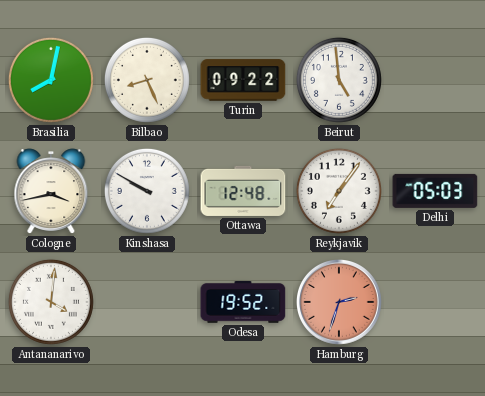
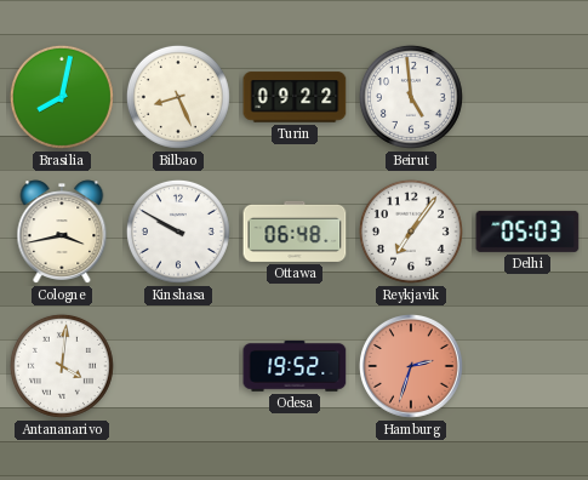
Ottawa: 12:48 -> 06:48 (295, 232)
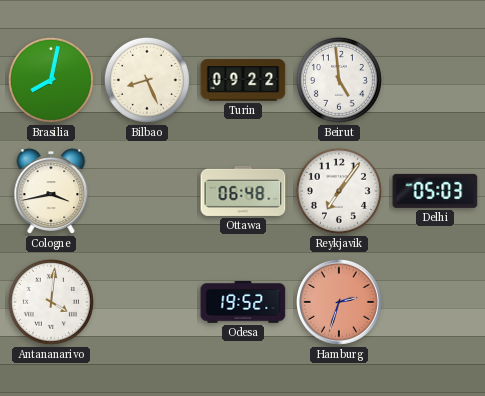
Kinshasa: 9:50 -> none (178, 232)
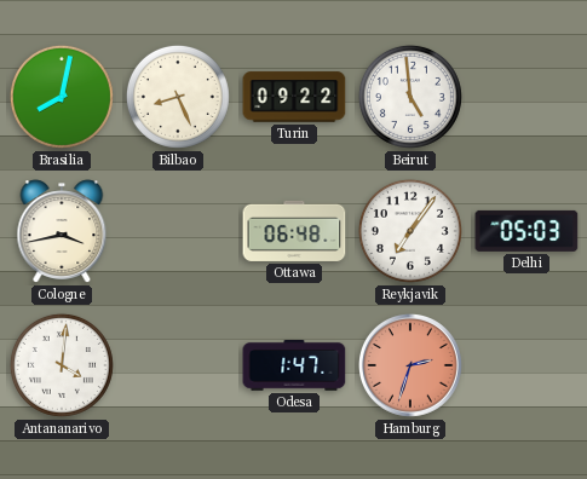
Odesa: 19:52 -> 1:47 (294, 367)
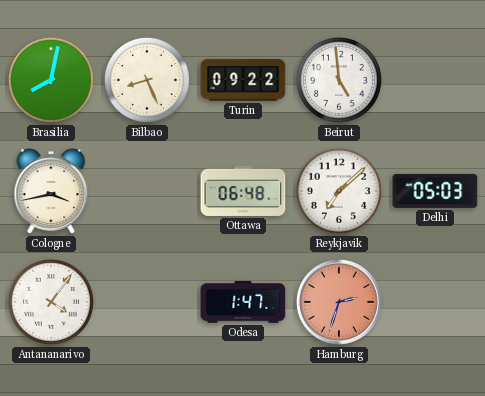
Reykjavik: 7:06 -> 7:08 (339, 191)
Antananarivo: 4:01 -> 4:06 (51, 302)
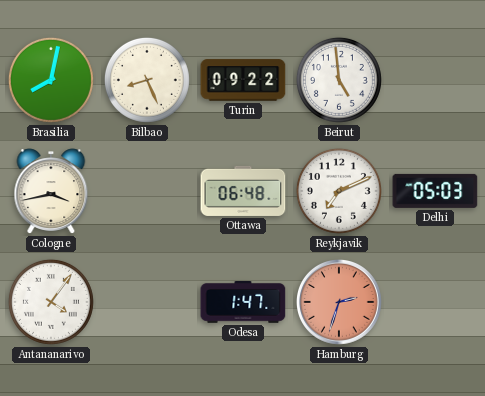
Reykjavik: 7:08 -> 7:11 (339, 191)
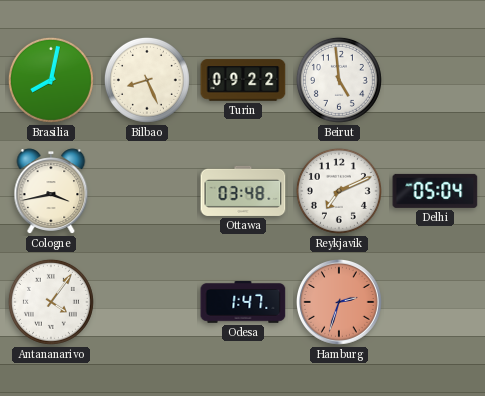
Ottawa: 06:48 -> 03:48 (243, 191)
Delhi: 05:03 -> 05:04 (435, 191)
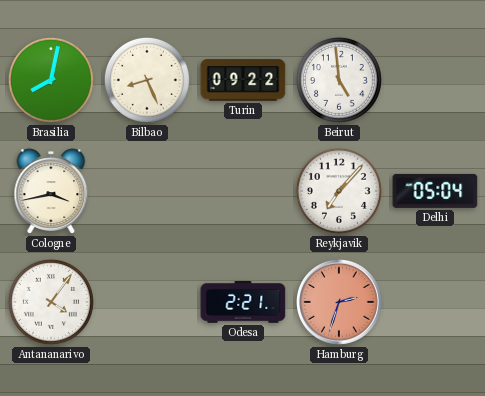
Ottawa: 03:48 -> none (243, 191)
Reykjavik: 7:11 -> 7:07 (339, 191)
Odesa: 1:47 -> 2:21 (243, 303)
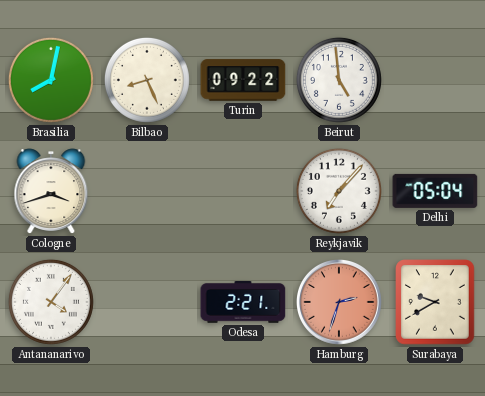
Cologne: 3:43 -> 3:42 (51, 191)
Surabaya: none -> 9:40 (435, 302)
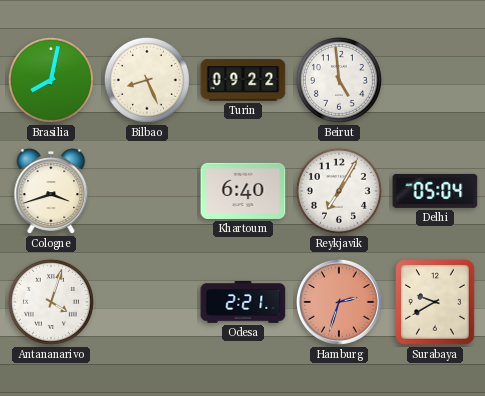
Khartoum: none -> 6:40 (243, 191)
Reykjavik: 7:07 -> 7:05 (339, 191)
Antananarivo: 4:06 -> 4:03 (51, 302)
